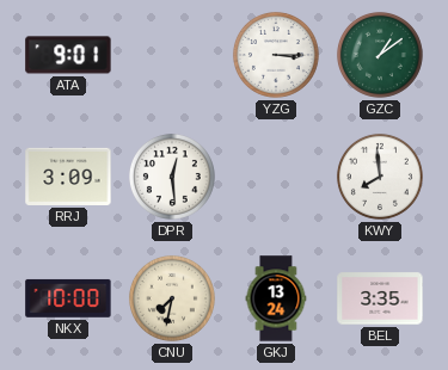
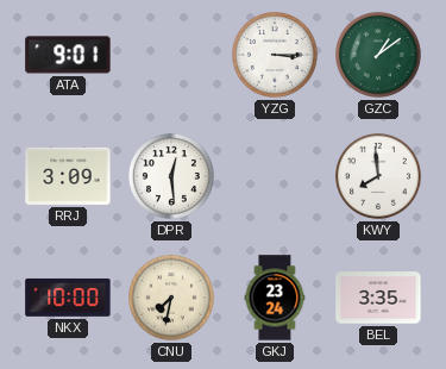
GKJ: 13:24 -> 23:24 (275, 298)
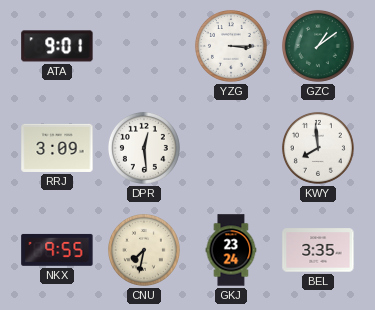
NKX: 10:00 -> 9:55 (57, 250)
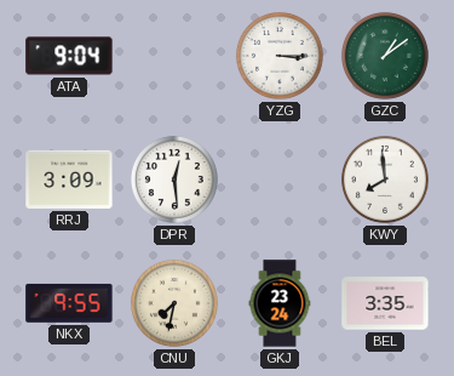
ATA: 9:01 -> 9:04 (69, 56)
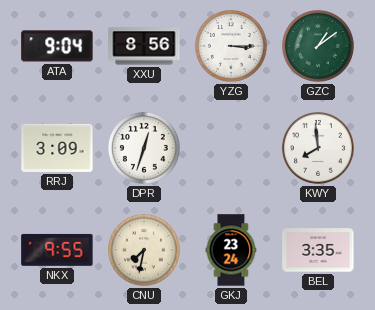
XXU: none -> 8:56 (144, 46)
DPR: 12:29 -> 12:33 (144, 148)
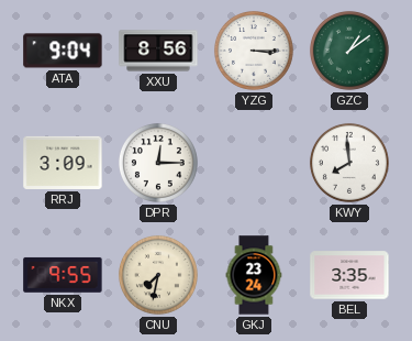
DPR: 12:33 -> 12:15 (158, 163)
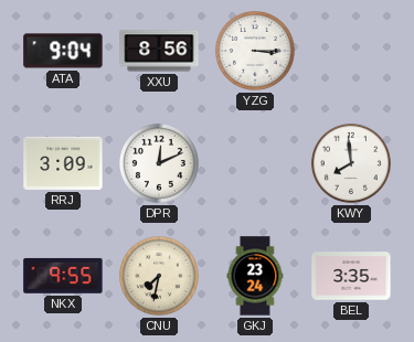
GZC: 1:09 -> none (349, 51)
DPR: 12:15 -> 12:11 (159, 163)
